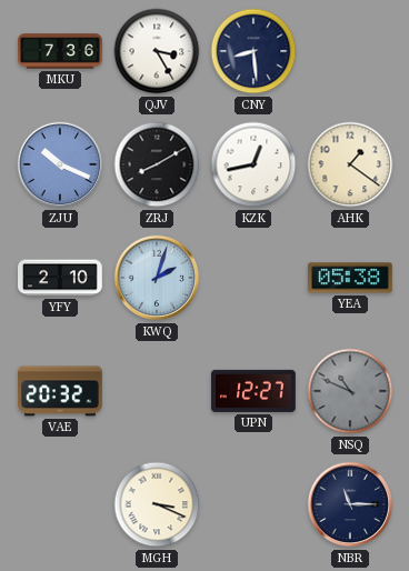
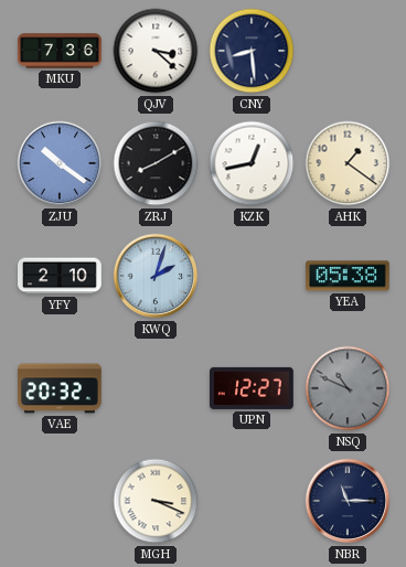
QJV: 3:25 -> 3:22 (156, 51)
ZJU: 10:19 -> 10:21 (60, 163)
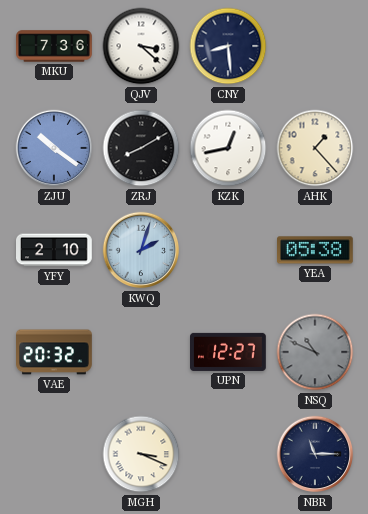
AHK: 1:21 -> 1:23 (315, 148)
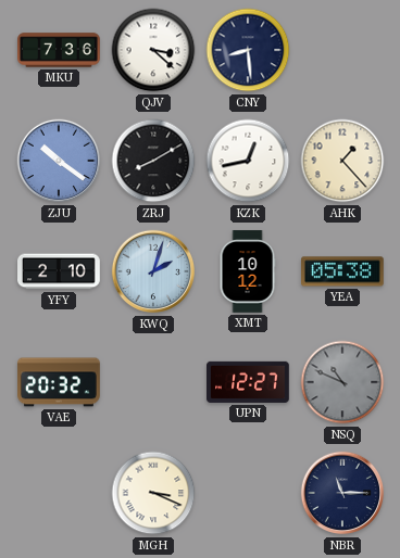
XMT: none -> 10:12 (248, 271)
